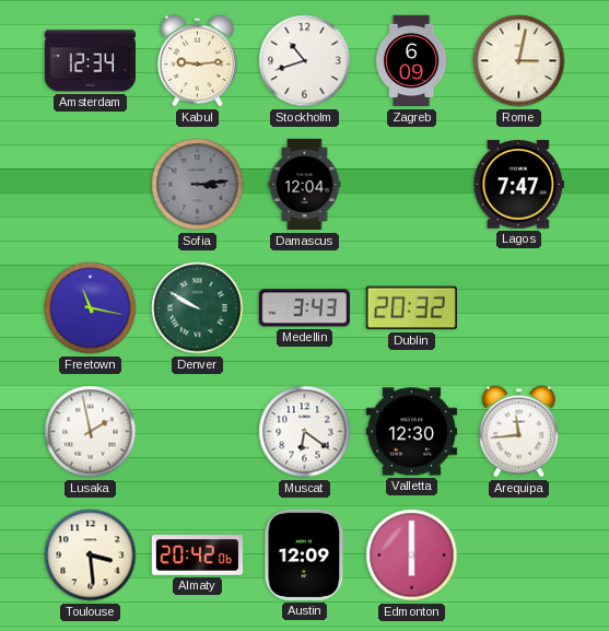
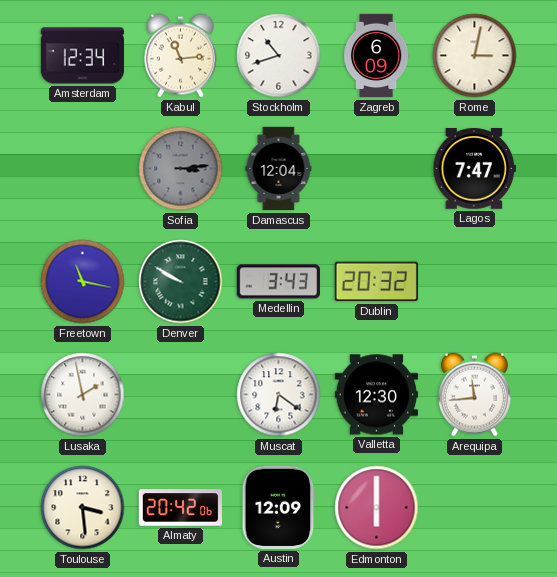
Kabul: 9:14 -> 11:14 (180, 56)
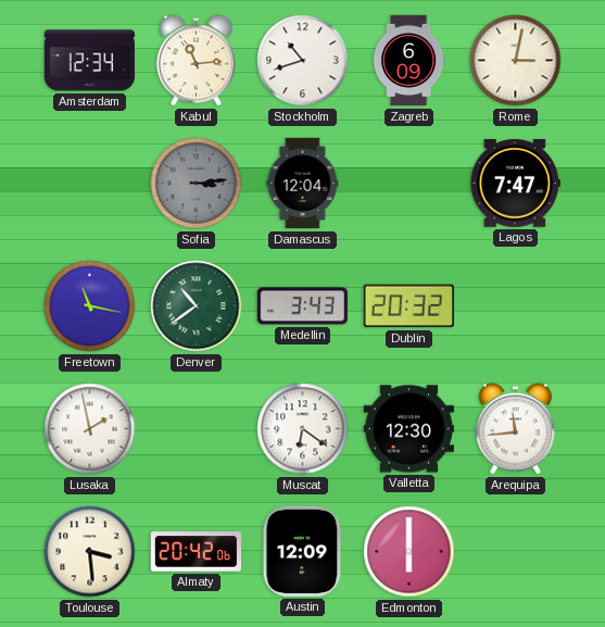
Denver: 9:50 -> 10:39 (197, 306)
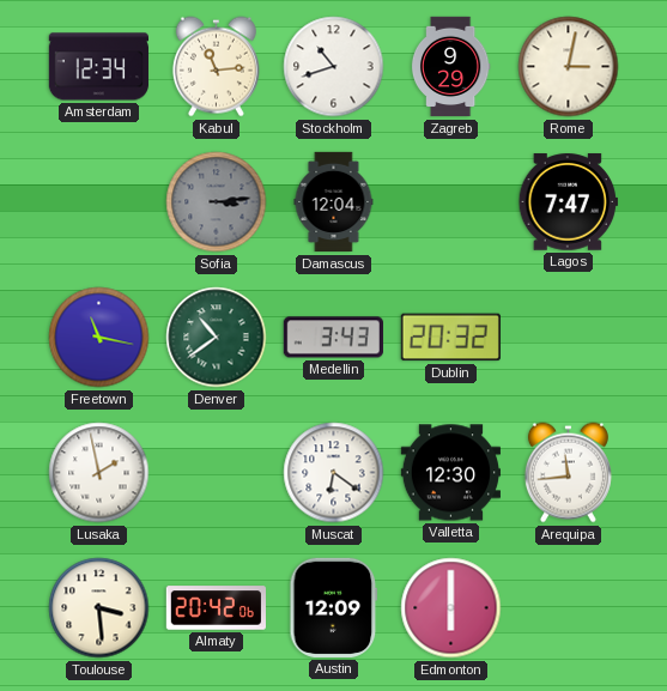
Zagreb: 6:09 -> 9:29 (450, 67)
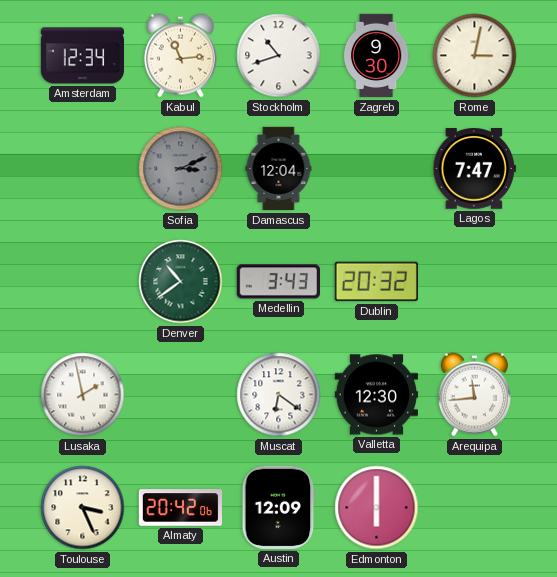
Zagreb: 9:29 -> 9:30 (376, 56)
Sofia: 3:14 -> 3:11 (181, 169)
Freetown: 11:17 -> none (99, 338)
Toulouse: 3:29 -> 3:26 (83, 508)
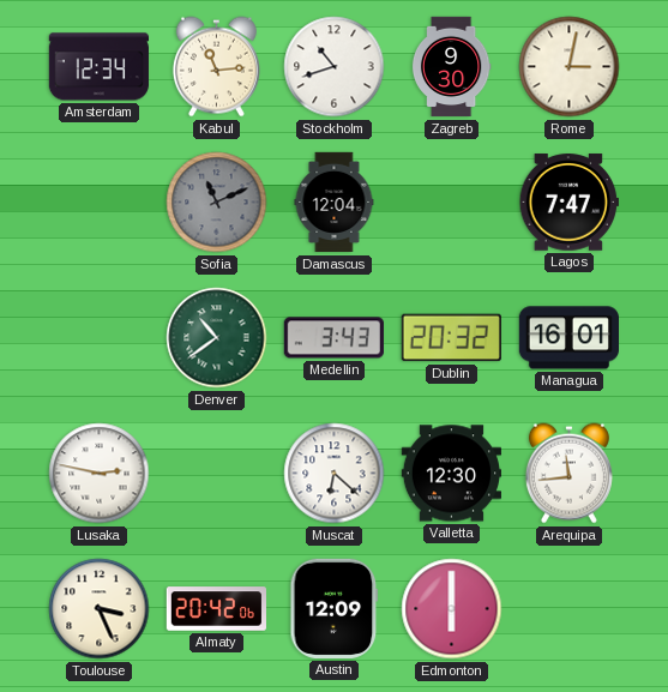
Sofia: 3:11 -> 11:11 (217, 203)
Managua: none -> 16:01 (568, 338)
Lusaka: 1:58 -> 2:47 (100, 474)
Muscat: 6:21 -> 6:22 (335, 474)
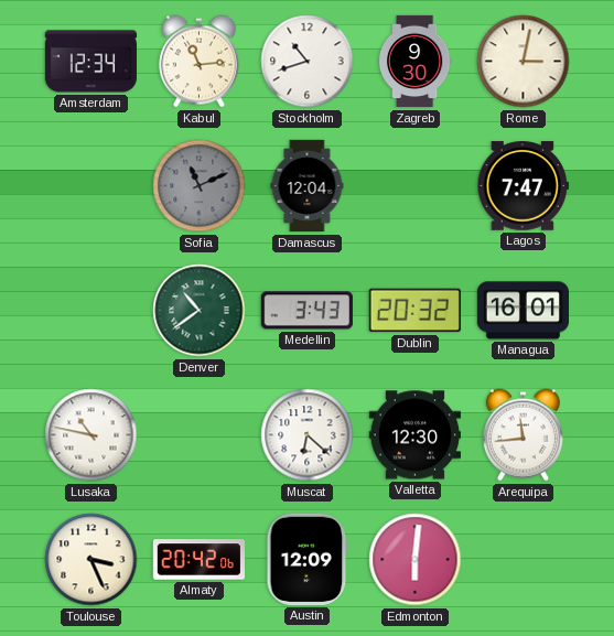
Lusaka: 2:47 -> 10:47 (91, 435)
Edmonton: 6:00 -> 6:01 (416, 560)
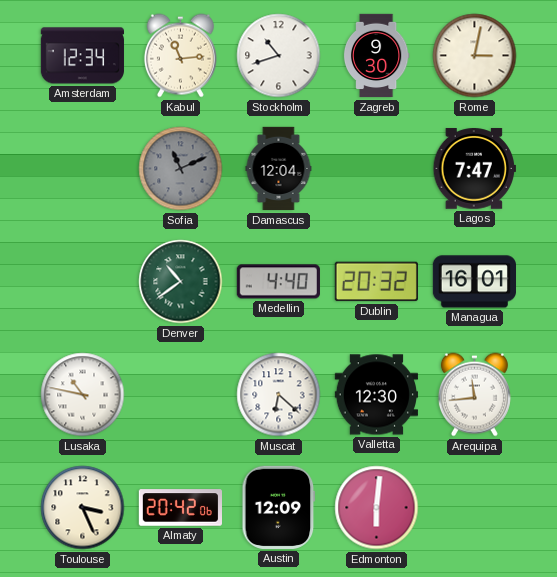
Medellin: 3:43 -> 4:40 (278, 282)
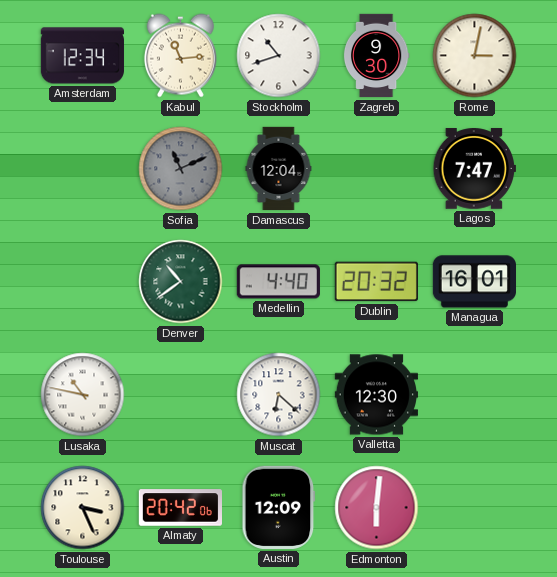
Arequipa: 11:44 -> none (474, 395)
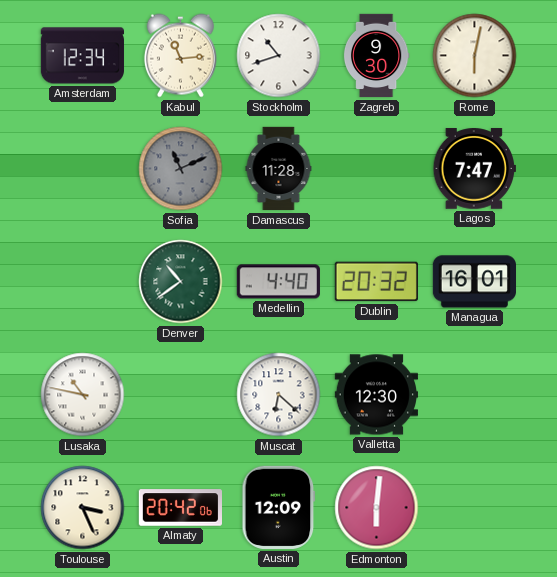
Rome: 3:02 -> 6:02 (475, 56)
Damascus: 12:04 -> 11:28 (279, 169)
